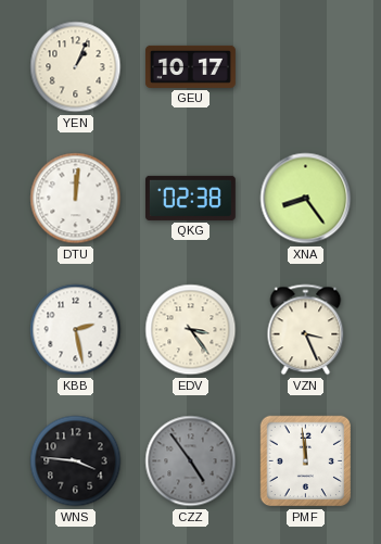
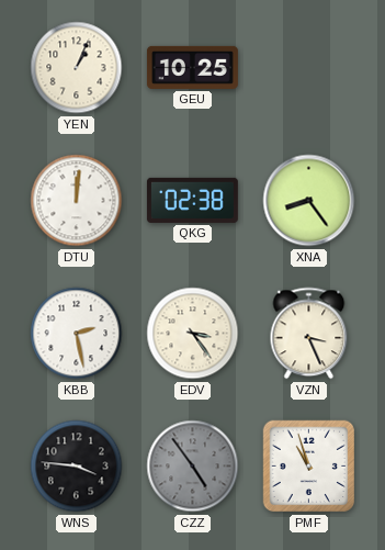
GEU: 10:17 -> 10:25 (192, 67)
PMF: 11:59 -> 10:57 (309, 467)
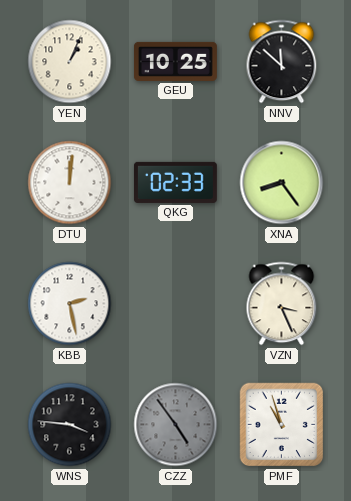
NNV: none -> 11:52 (282, 62)
QKG: 02:38 -> 02:33 (175, 182)
EDV: 3:24 -> none (193, 334)
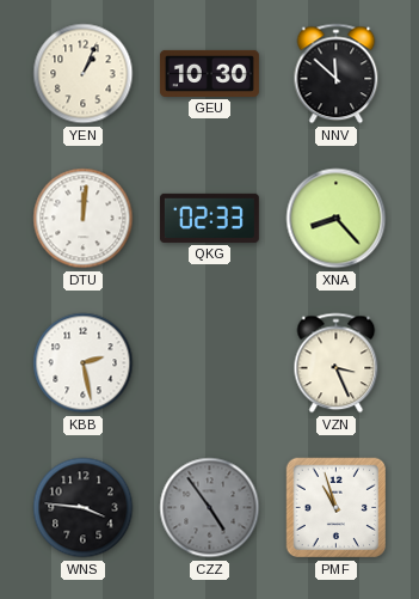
GEU: 10:25 -> 10:30 (209, 73)
XNA: 8:24 -> 8:23 (337, 219)
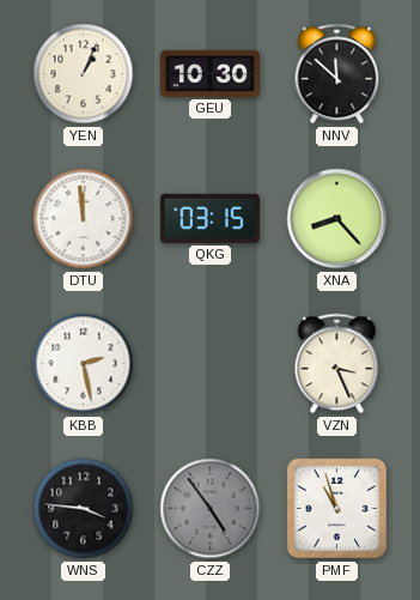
DTU: 12:01 -> 11:59 (84, 219)
QKG: 02:33 -> 03:15 (209, 218)
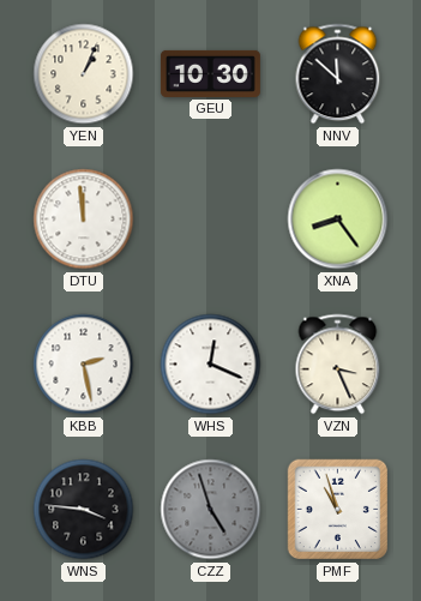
QKG: 03:15 -> none (209, 218)
XNA: 8:23 -> 8:24 (338, 220)
WHS: none -> 12:19 (211, 365)
CZZ: 4:54 -> 4:57 (211, 510)
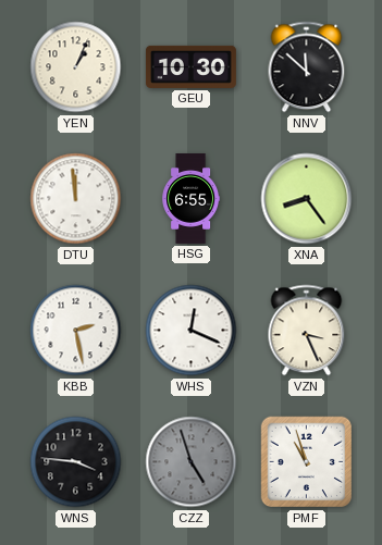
HSG: none -> 6:55 (192, 198)
